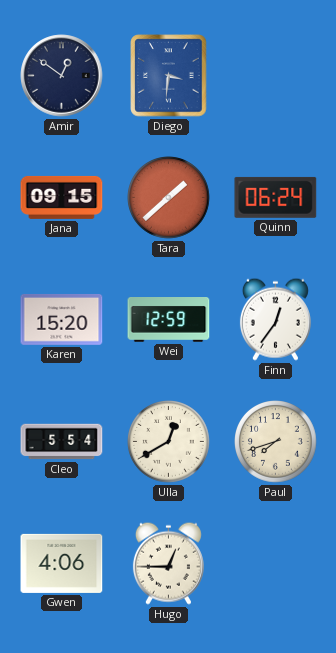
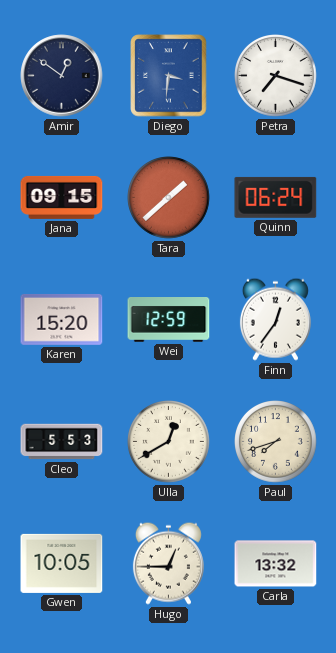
Petra: none -> 7:18 (276, 76)
Cleo: 5:54 -> 5:53 (62, 442)
Gwen: 4:06 -> 10:05 (62, 563)
Carla: none -> 13:32 (276, 564)
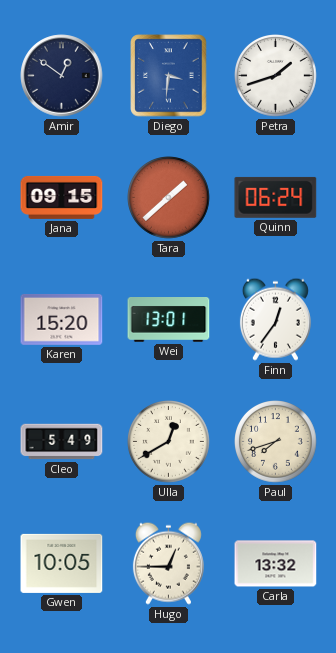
Petra: 7:18 -> 1:42 (276, 76)
Wei: 12:59 -> 13:01 (169, 320)
Cleo: 5:53 -> 5:49 (62, 442)
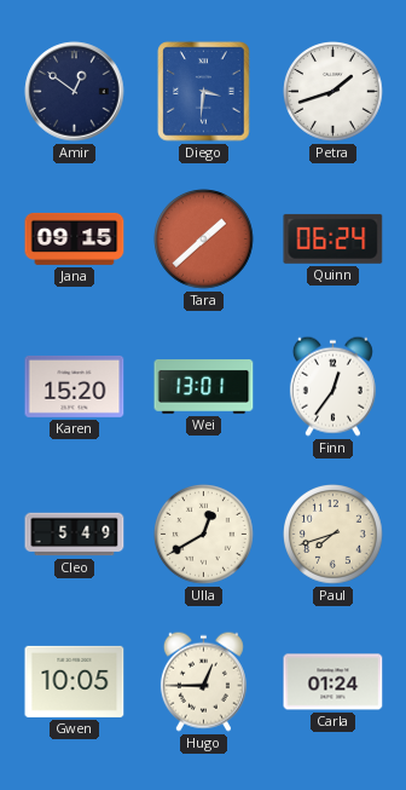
Carla: 13:32 -> 01:24 (333, 682)
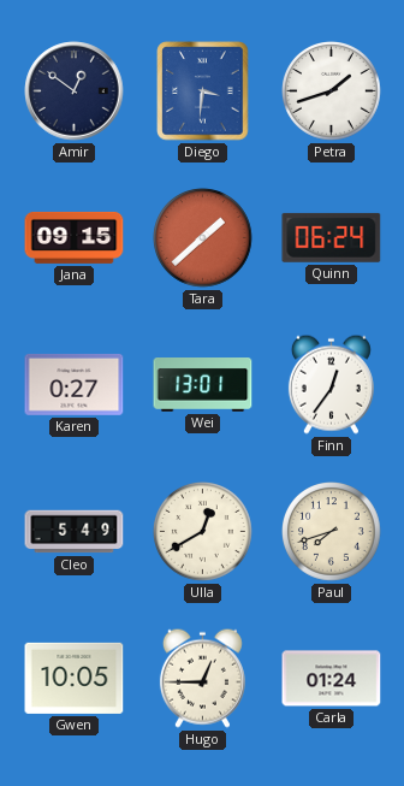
Karen: 15:20 -> 0:27 (75, 384)
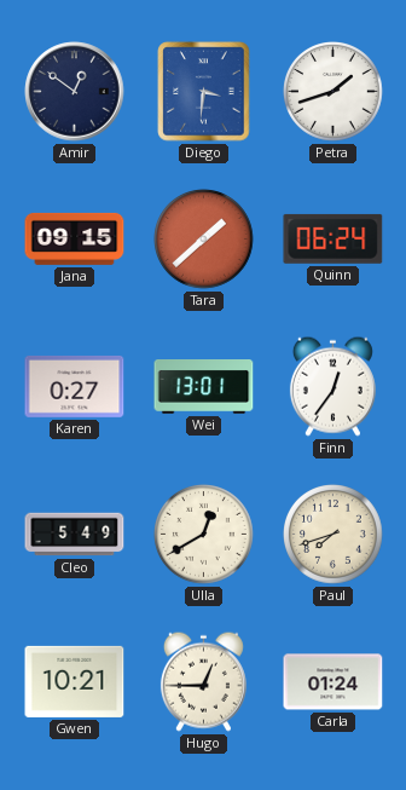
Gwen: 10:05 -> 10:21 (75, 681)
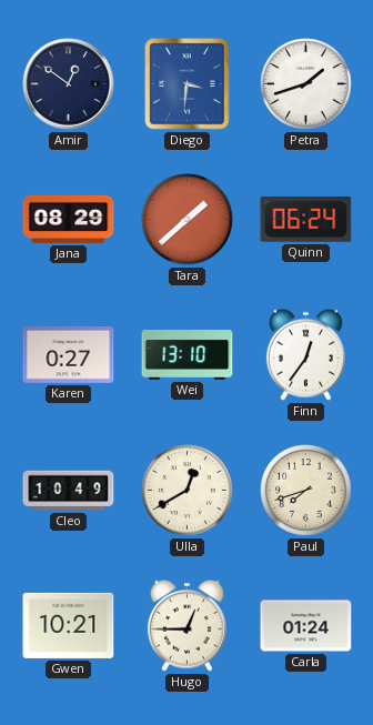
Jana: 09:15 -> 08:29 (69, 219)
Wei: 13:01 -> 13:10 (188, 355)
Cleo: 5:49 -> 10:49 (69, 491)
